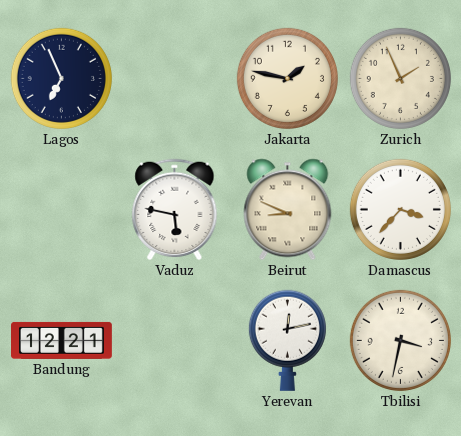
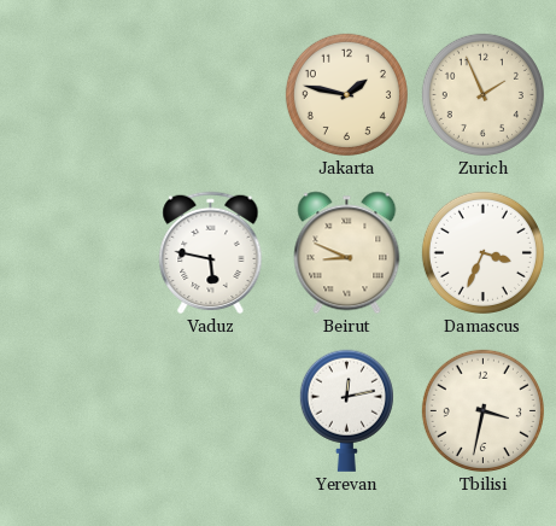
Lagos: 6:56 -> none (61, 78)
Damascus: 3:37 -> 3:34 (482, 252)
Bandung: 12:21 -> none (62, 340)
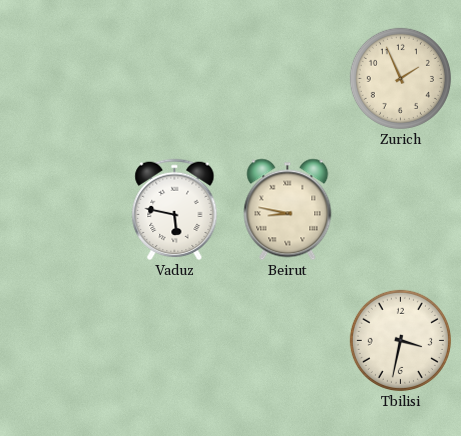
Jakarta: 1:47 -> none (346, 94)
Beirut: 8:49 -> 8:47 (288, 210)
Damascus: 3:34 -> none (482, 252)
Yerevan: 12:13 -> none (346, 410)
